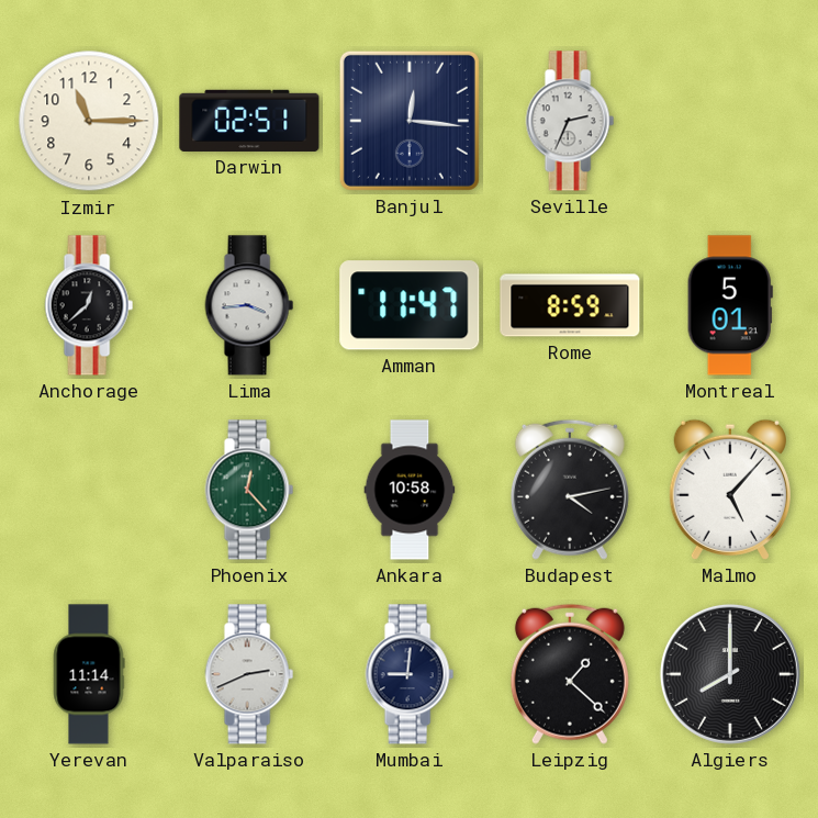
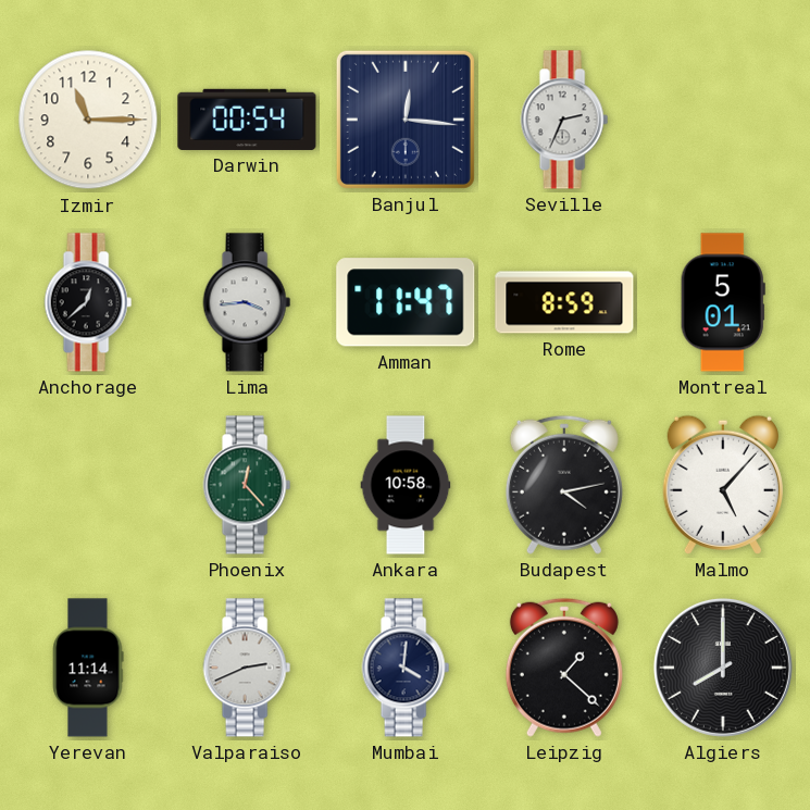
Darwin: 02:51 -> 00:54 (247, 120)
Mumbai: 9:01 -> 4:01 (406, 668)
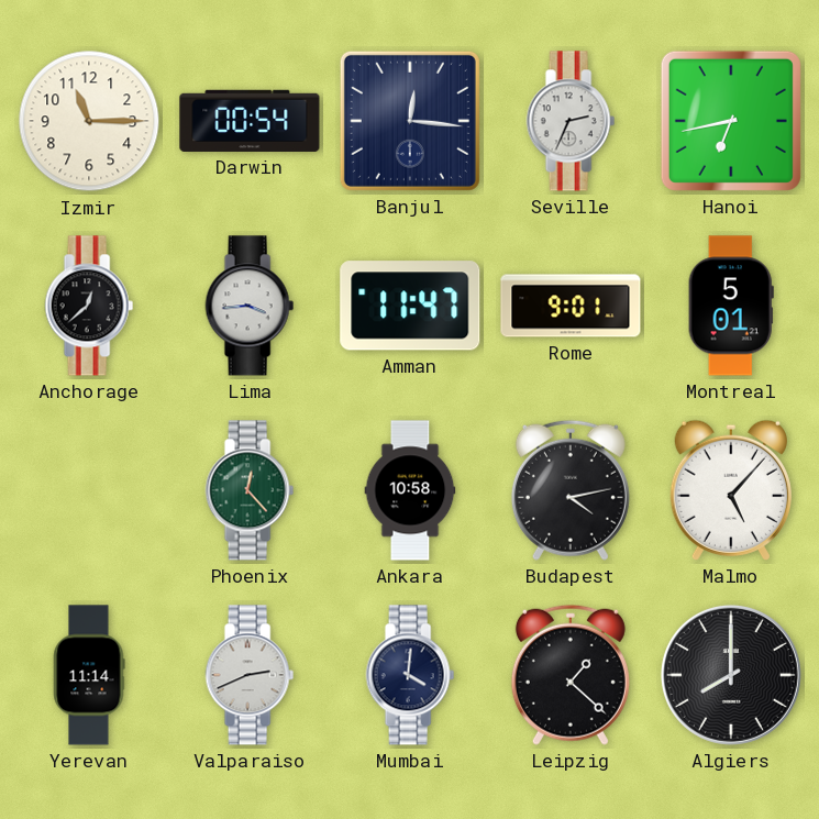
Hanoi: none -> 6:43 (731, 121)
Rome: 8:59 -> 9:01 (571, 306)
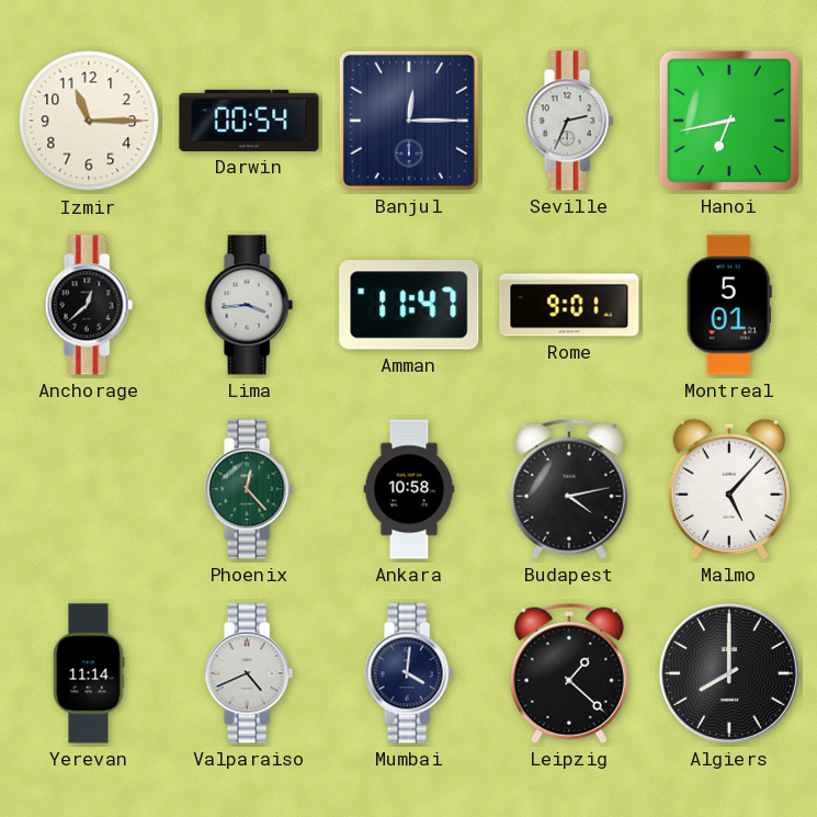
Banjul: 12:16 -> 12:15 (409, 121)
Valparaiso: 2:41 -> 4:41 (249, 673)
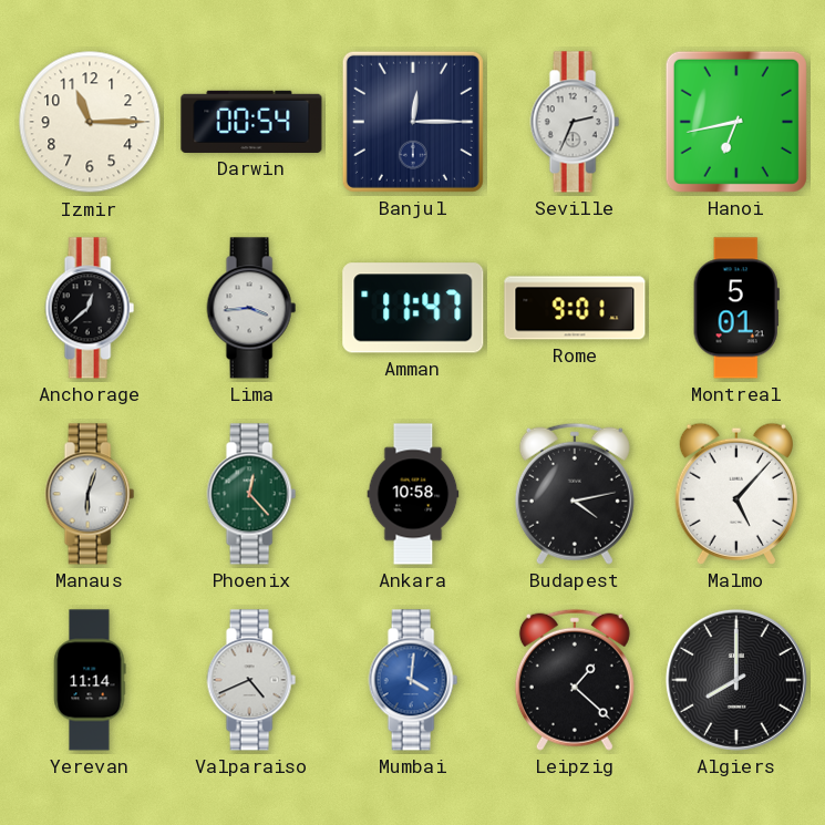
Manaus: none -> 6:03 (90, 494)
Mumbai dial: navy -> blue (413, 680)
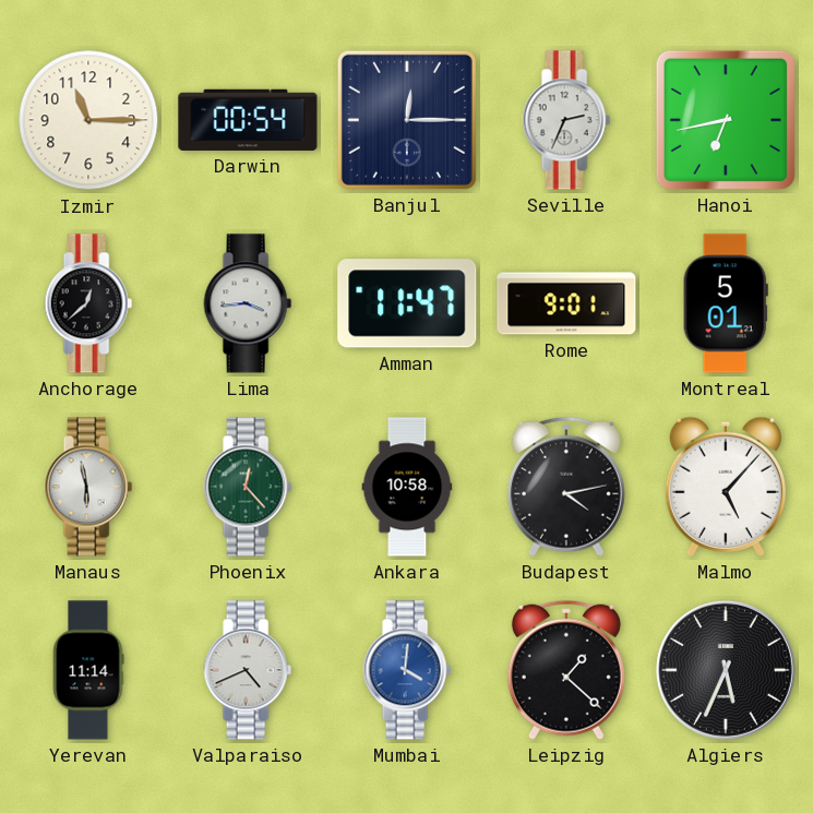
Manaus: 6:03 -> 5:58 (88, 487)
Algiers: 8:00 -> 5:34 (726, 670)
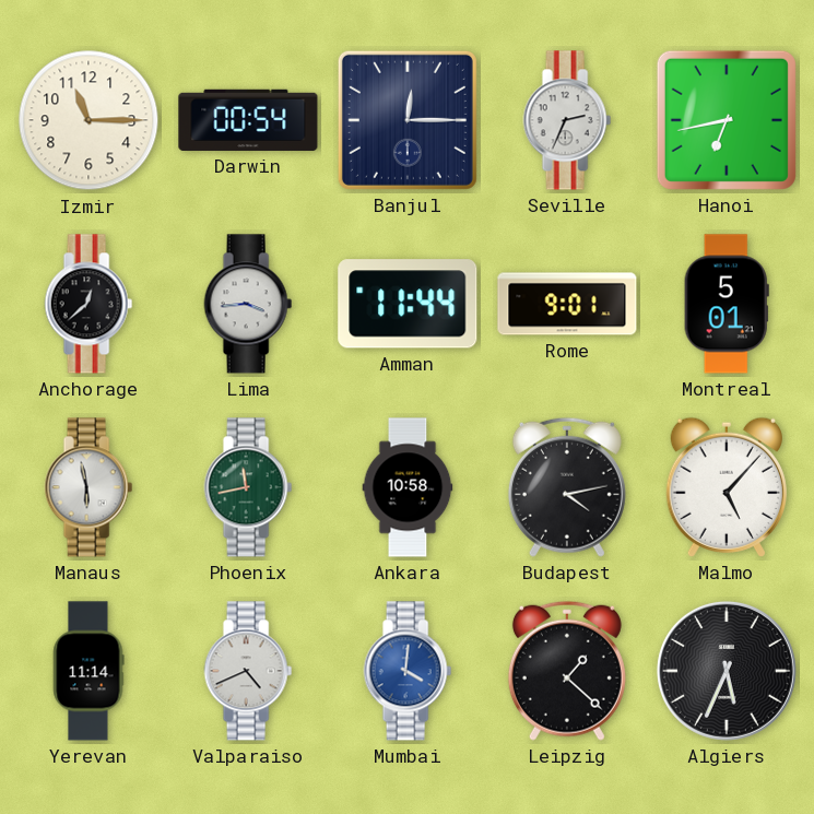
Amman: 11:47 -> 11:44 (408, 304)
Phoenix: 12:23 -> 11:43 (248, 487)
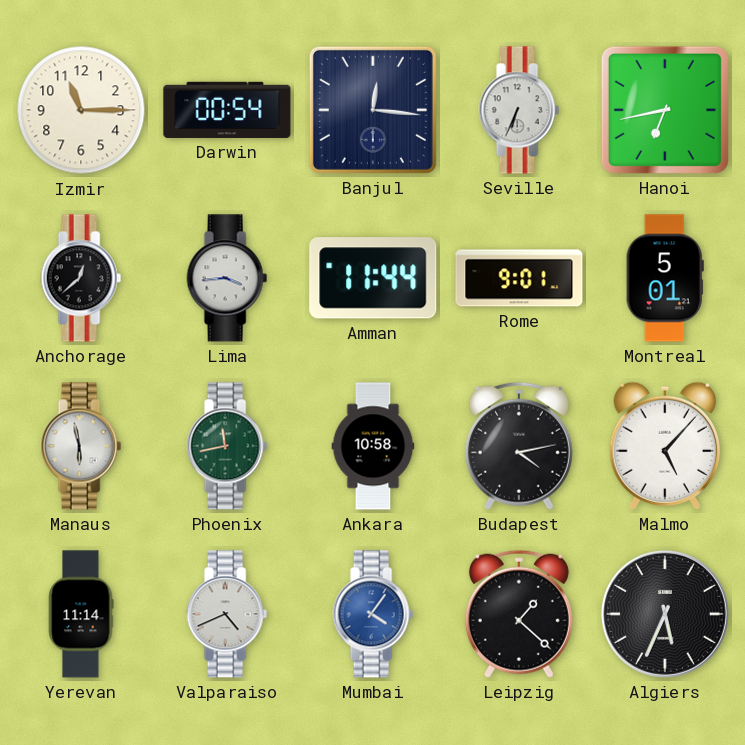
Banjul: 12:15 -> 12:16 (373, 110)
Seville: 2:34 -> 6:34 (519, 110)
Mumbai: 4:01 -> 4:06 (373, 614)
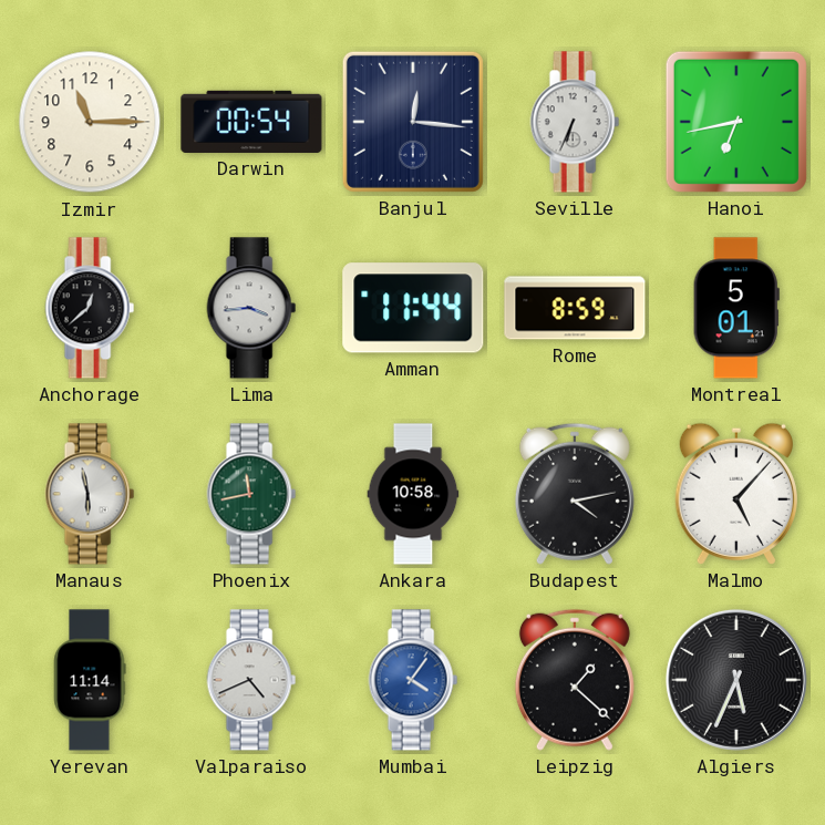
Rome: 9:01 -> 8:59 (575, 308)
